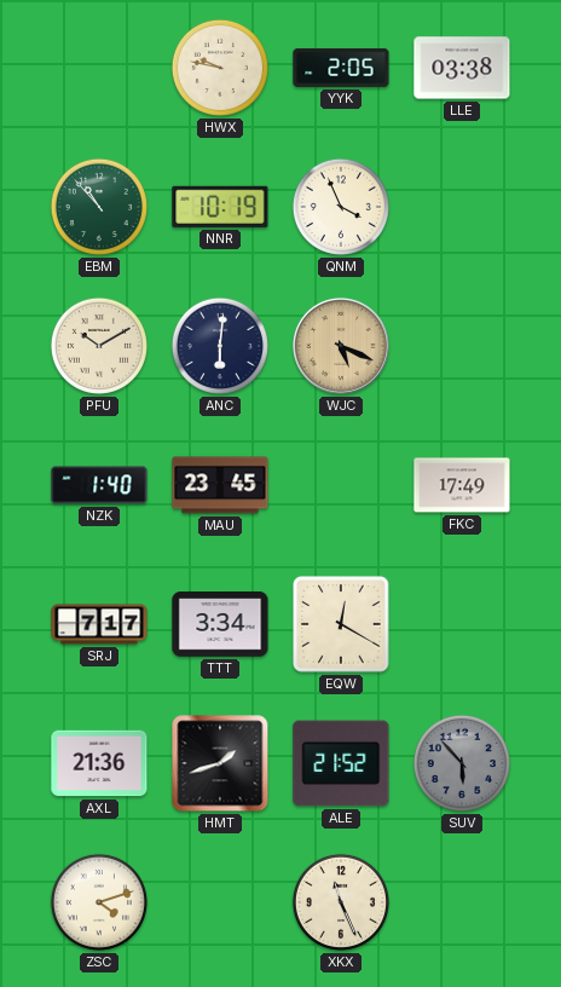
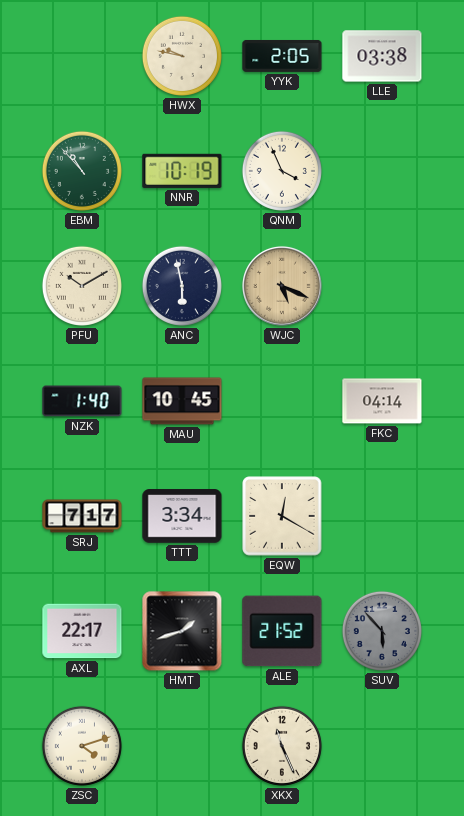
ANC: 6:01 -> 5:58 (182, 286)
MAU: 23:45 -> 10:45 (182, 401)
FKC: 17:49 -> 04:14 (382, 401)
AXL: 21:36 -> 22:17 (82, 631)
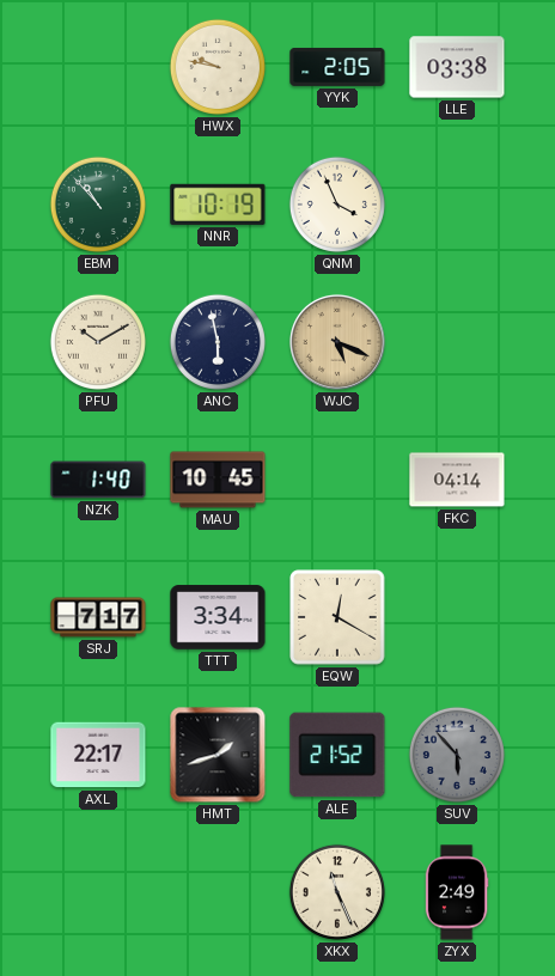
ZSC: 4:12 -> none (82, 746)
ZYX: none -> 2:49 (457, 892)
